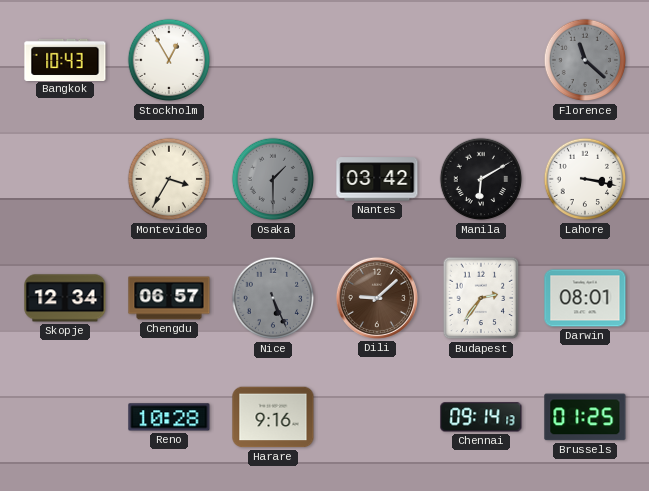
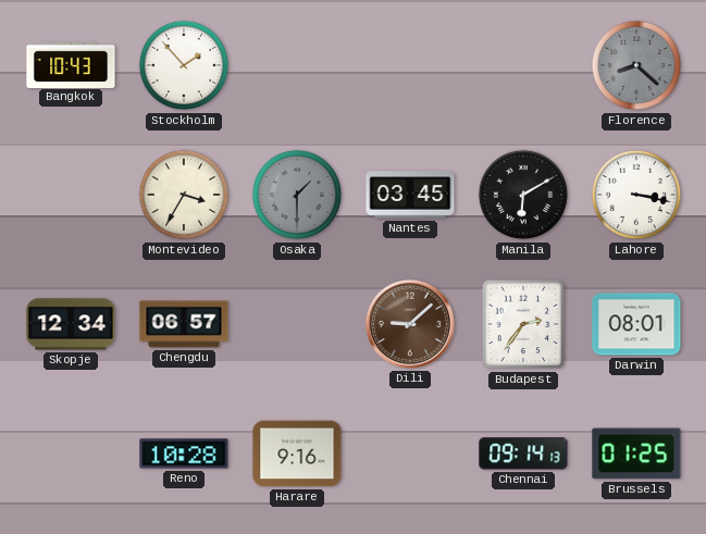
Stockholm: 12:55 -> 1:53 (184, 65)
Florence: 11:22 -> 8:22 (636, 65)
Nantes: 03:42 -> 03:45 (410, 195)
Nice: 5:26 -> none (273, 298)
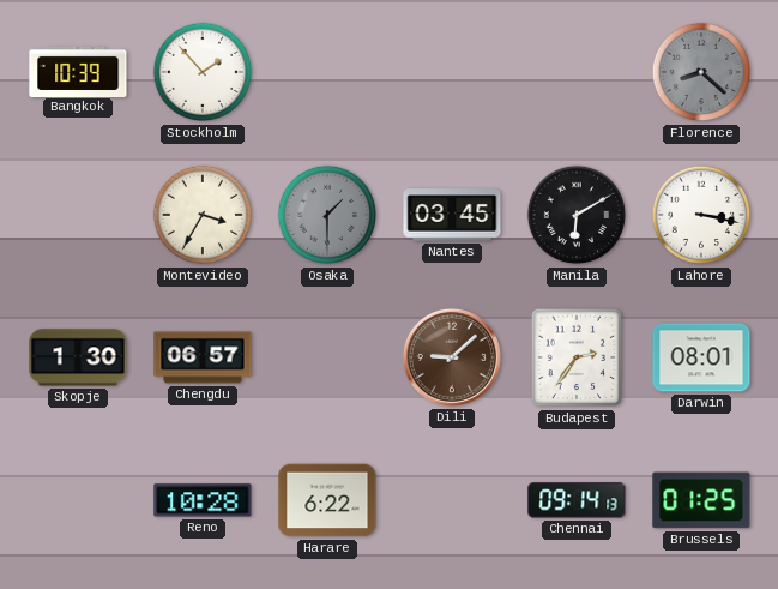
Bangkok: 10:43 -> 10:39 (78, 71)
Skopje: 12:34 -> 1:30 (78, 357)
Harare: 9:16 -> 6:22 (327, 500)
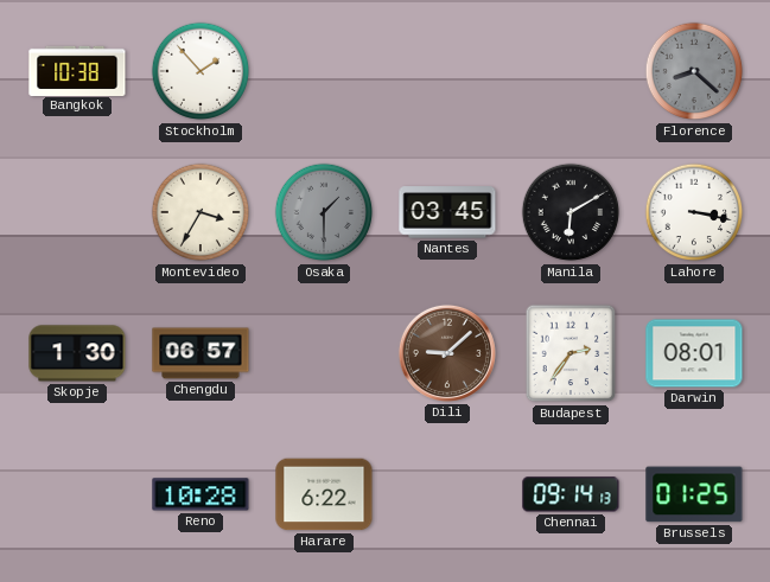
Bangkok: 10:39 -> 10:38 (77, 70)
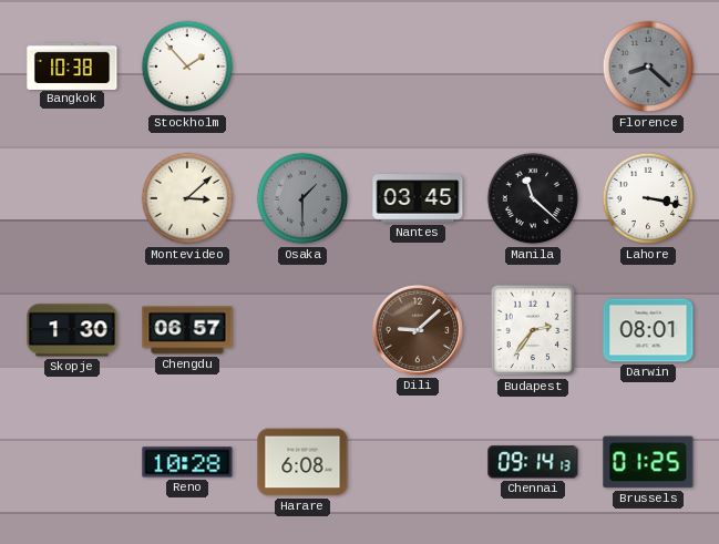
Montevideo: 3:35 -> 3:08 (187, 198)
Manila: 6:10 -> 11:22 (533, 198)
Harare: 6:22 -> 6:08 (302, 462)
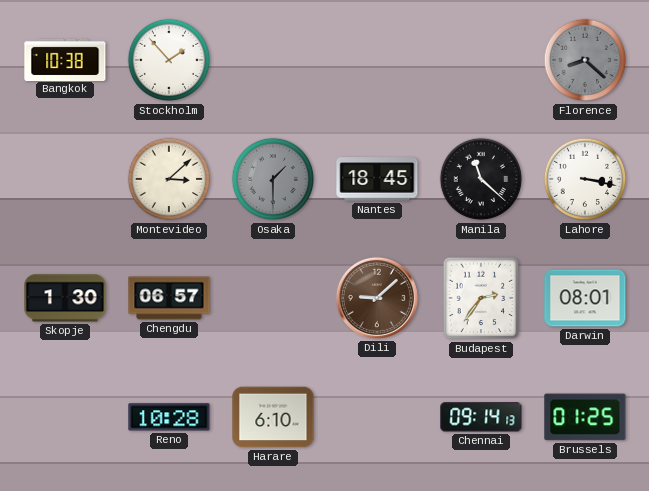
Nantes: 03:45 -> 18:45 (377, 179)
Harare: 6:08 -> 6:10 (273, 417)
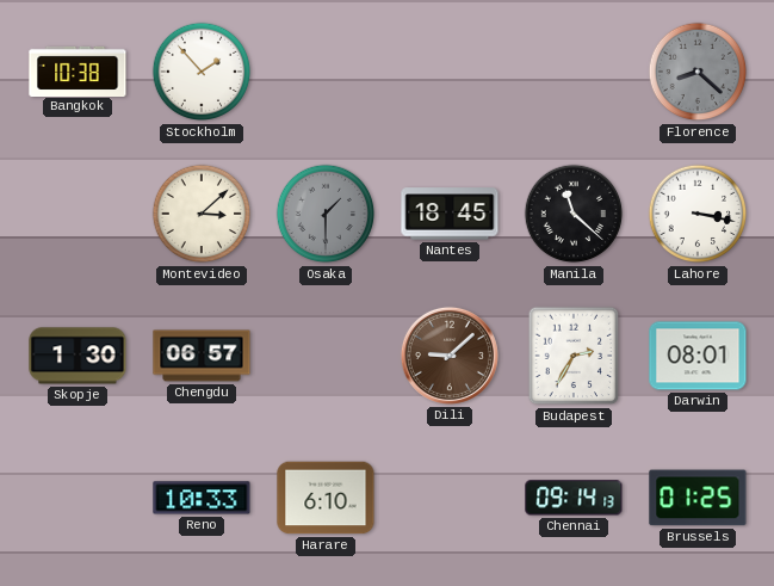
Budapest: 2:36 -> 2:35 (574, 356)
Reno: 10:28 -> 10:33 (202, 498)
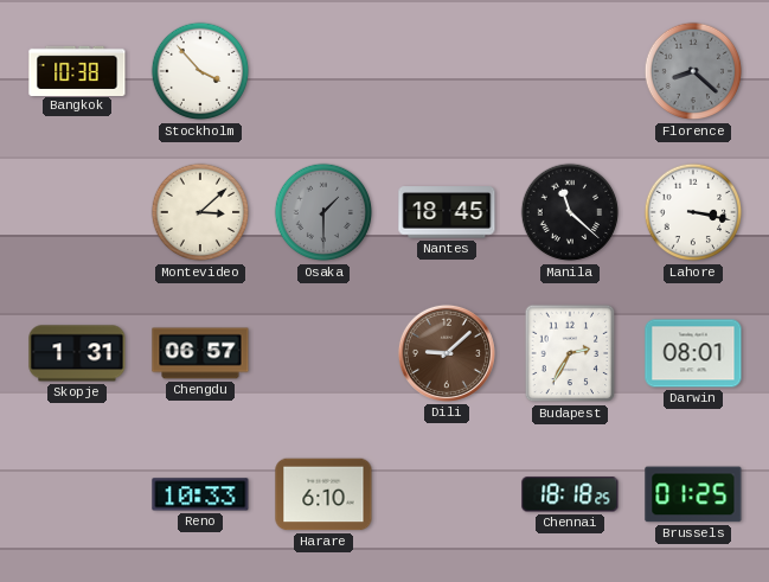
Stockholm: 1:53 -> 3:53 (200, 71)
Skopje: 1:30 -> 1:31 (77, 353)
Chennai: 09:14 -> 18:18 (570, 494)
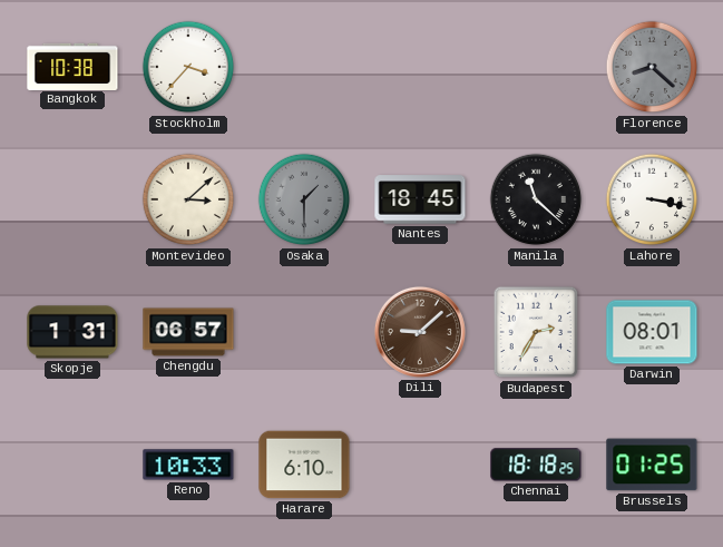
Stockholm: 3:53 -> 3:37 (188, 67)
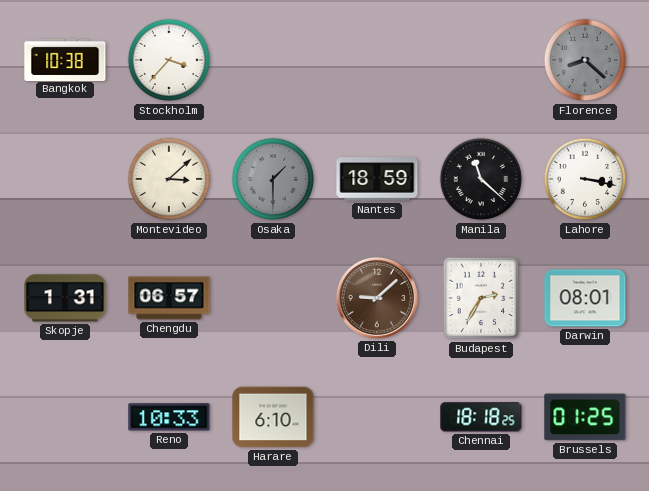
Nantes: 18:45 -> 18:59 (377, 179)
